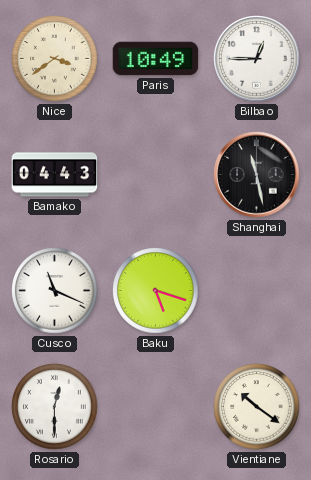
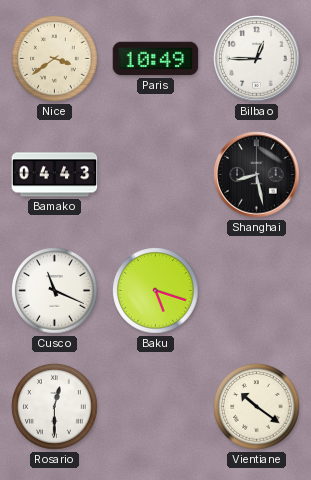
Shanghai: 11:28 -> 8:28 (257, 175)
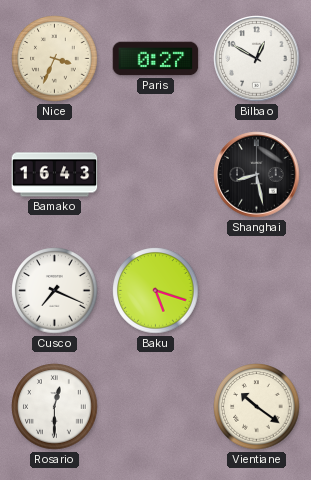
Nice: 3:39 -> 3:34 (55, 59)
Paris: 10:49 -> 0:27 (156, 59)
Bilbao: 12:45 -> 12:50 (257, 59)
Bamako: 04:43 -> 16:43 (55, 175)
Cusco: 11:19 -> 7:19 (55, 291)
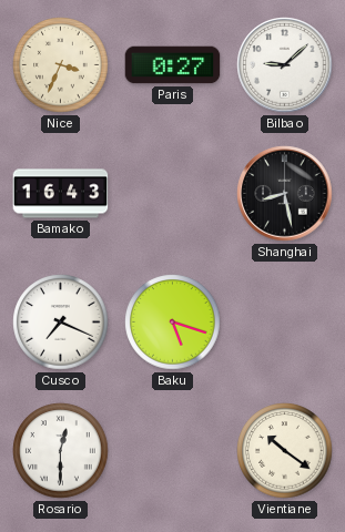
Bilbao: 12:50 -> 9:08 (285, 65)
